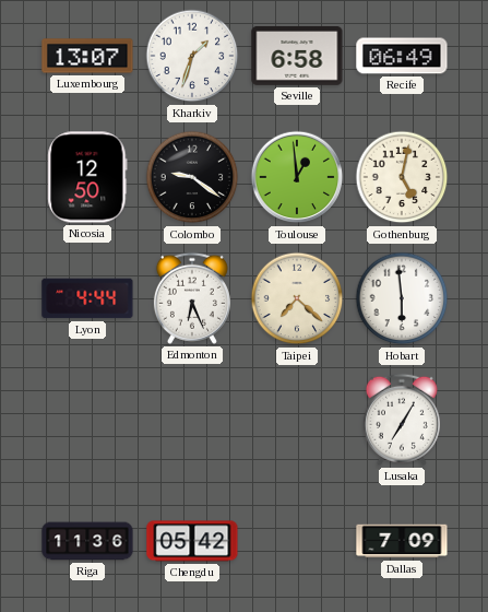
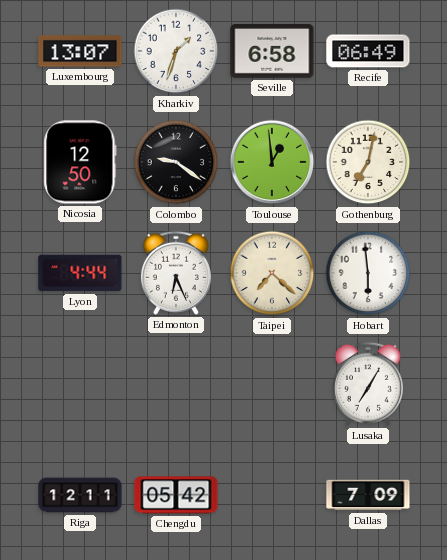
Gothenburg: 5:02 -> 7:02 (368, 162)
Riga: 11:36 -> 12:11 (80, 495)
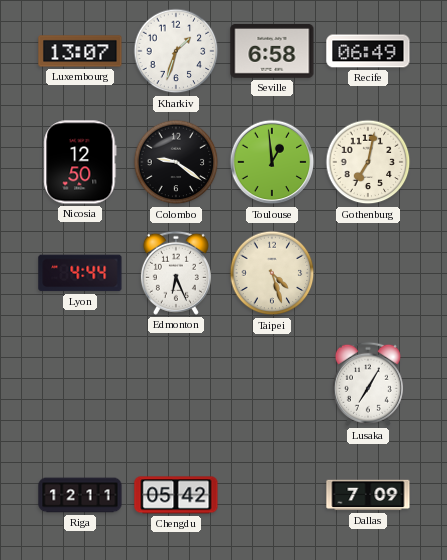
Taipei: 7:22 -> 4:27 (272, 273)
Hobart: 5:59 -> none (368, 273)
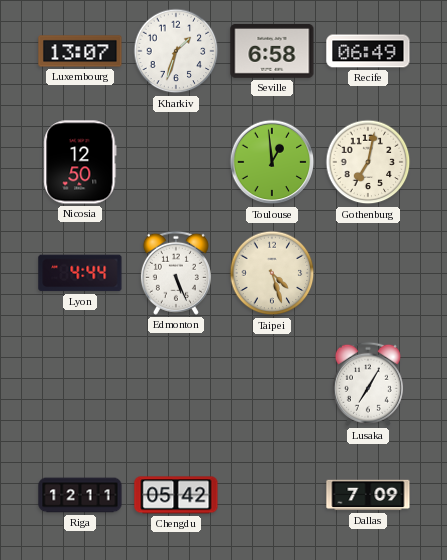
Colombo: 9:21 -> none (176, 162)
Edmonton: 6:26 -> 5:26 (176, 273)
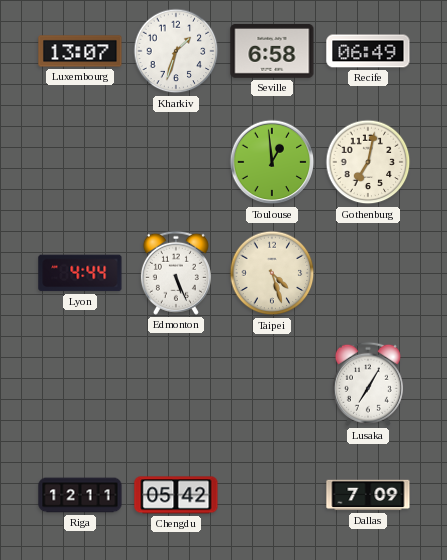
Nicosia: 12:50 -> none (80, 162)
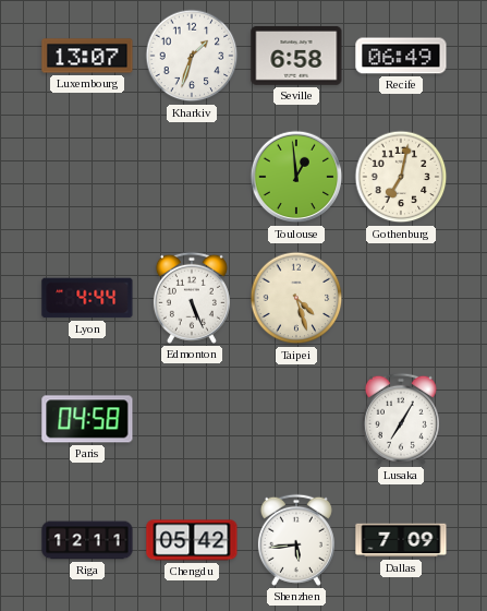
Paris: none -> 04:58 (87, 419)
Shenzhen: none -> 5:44 (296, 540)
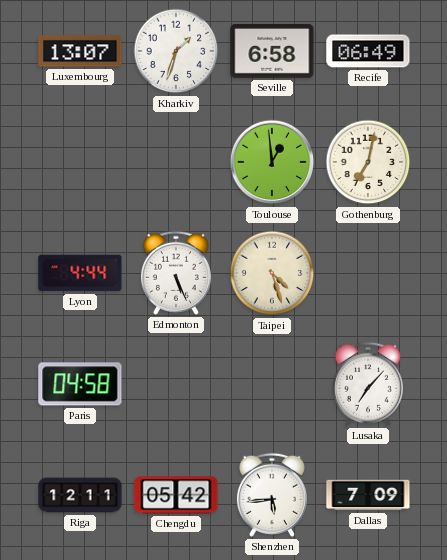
Lusaka: 7:05 -> 7:07 (368, 384)
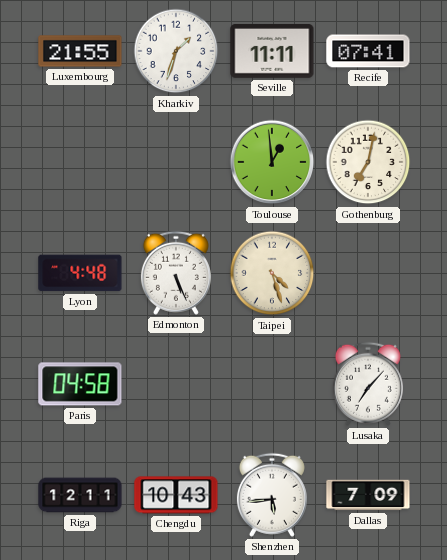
Luxembourg: 13:07 -> 21:55 (80, 51)
Seville: 6:58 -> 11:11 (272, 51)
Recife: 06:49 -> 07:41 (368, 51)
Lyon: 4:44 -> 4:48 (80, 273)
Chengdu: 05:42 -> 10:43 (176, 495)
